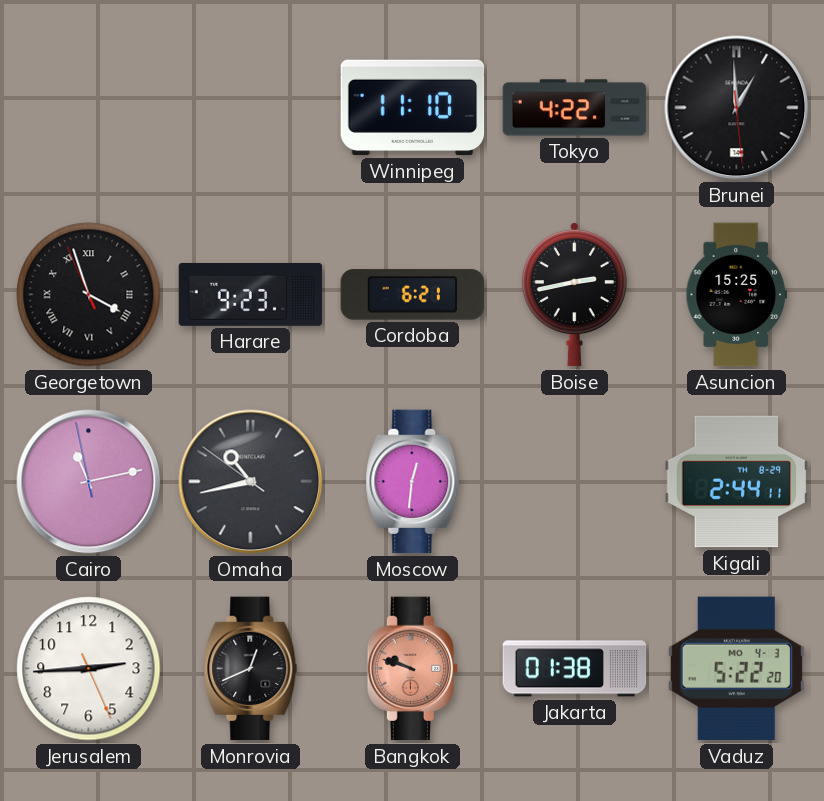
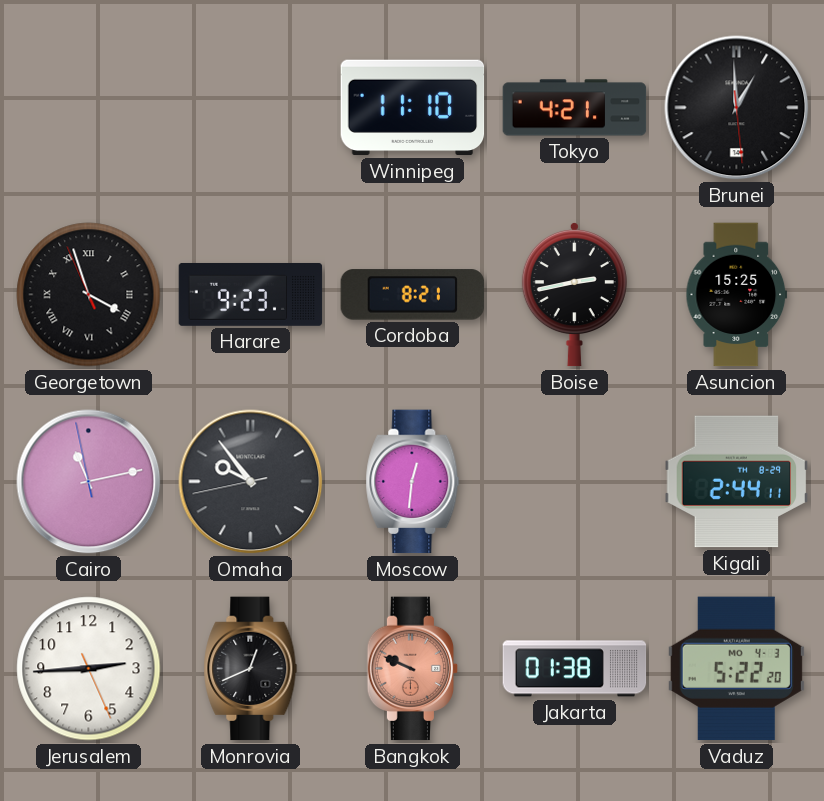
Tokyo: 4:22 -> 4:21 (575, 108)
Cordoba: 6:21 -> 8:21 (413, 295)
Omaha: 10:42 -> 9:53 (251, 482)
Bangkok: 9:48 -> 9:49 (413, 669)
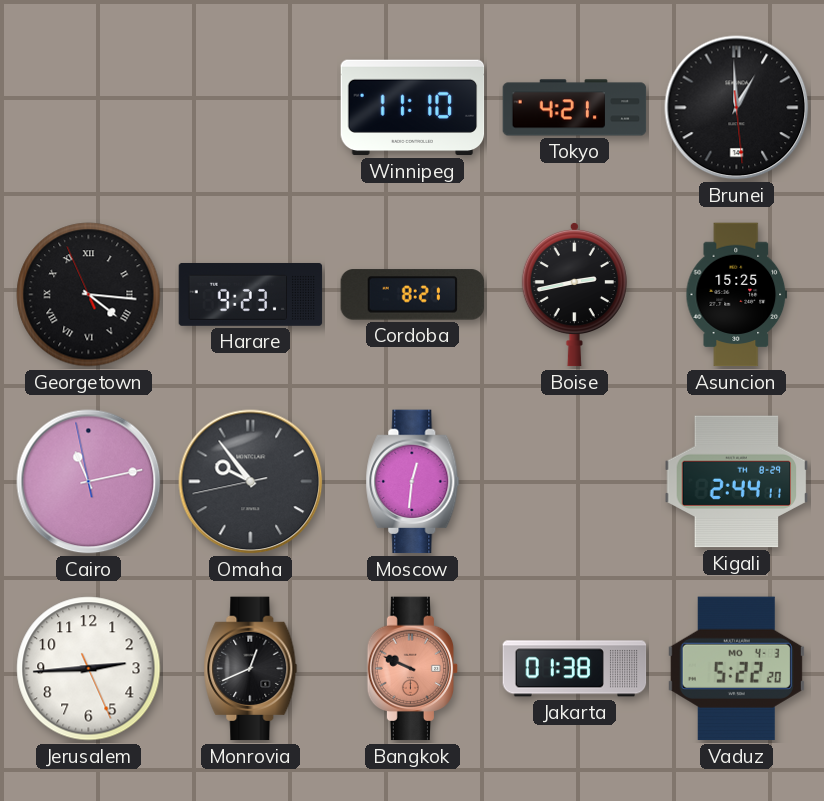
Georgetown: 3:56 -> 4:15 (89, 295)
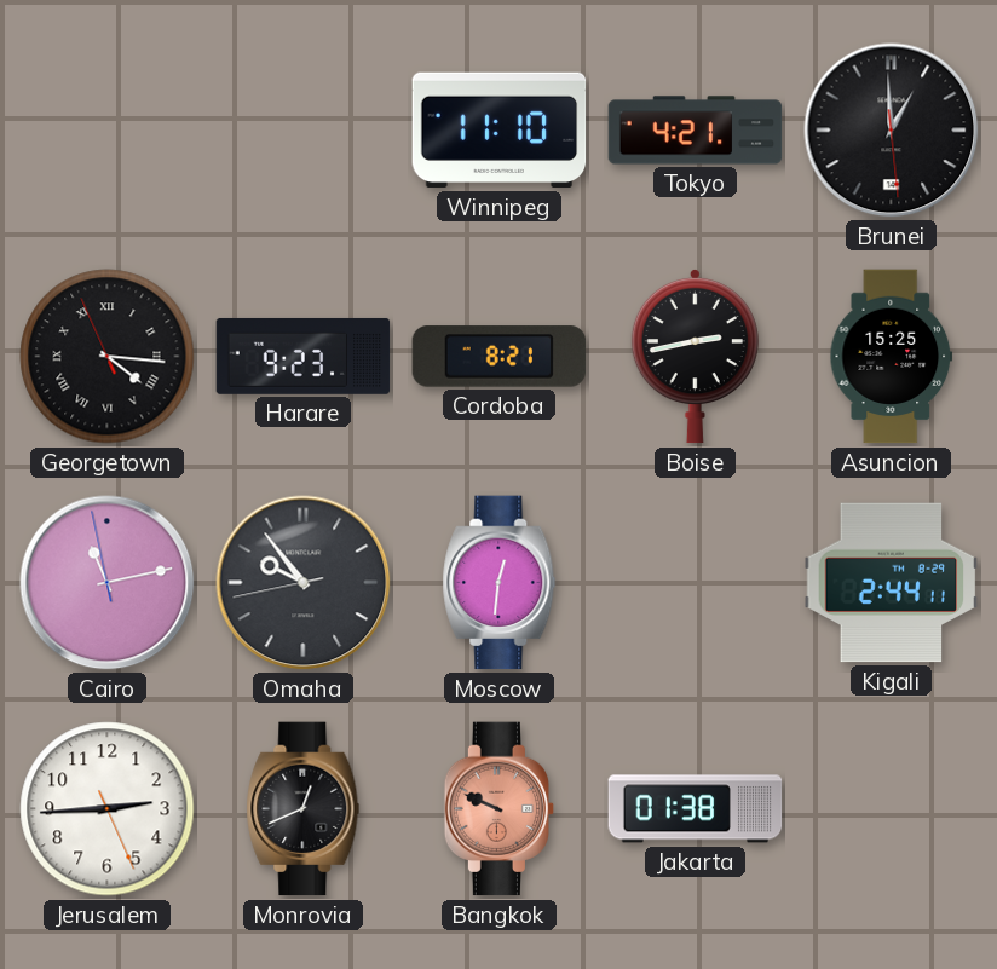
Vaduz: 5:22 -> none (736, 669)
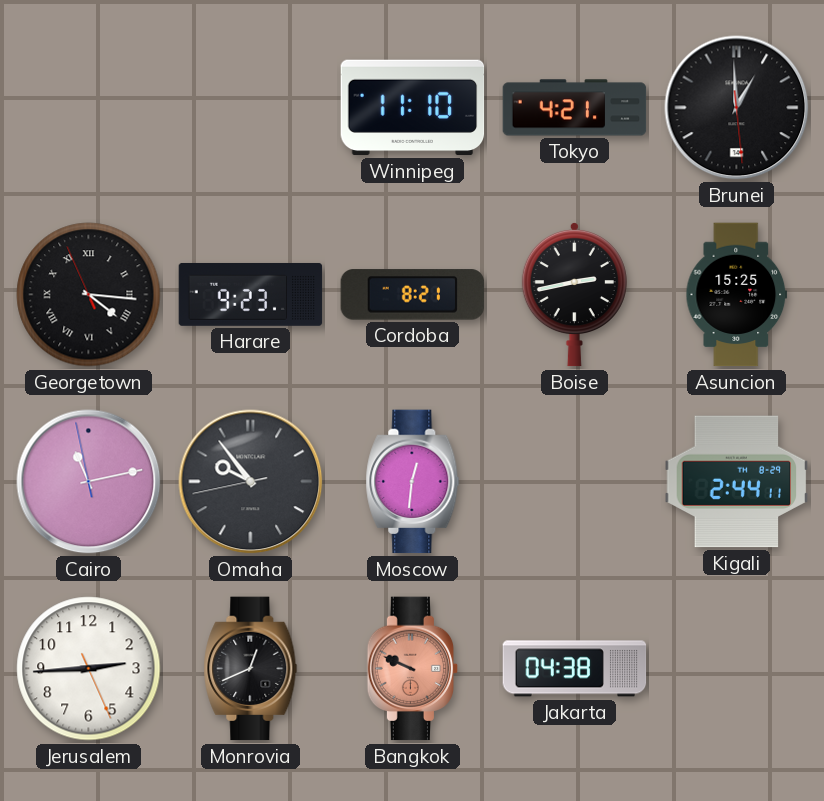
Jakarta: 01:38 -> 04:38 (575, 669)
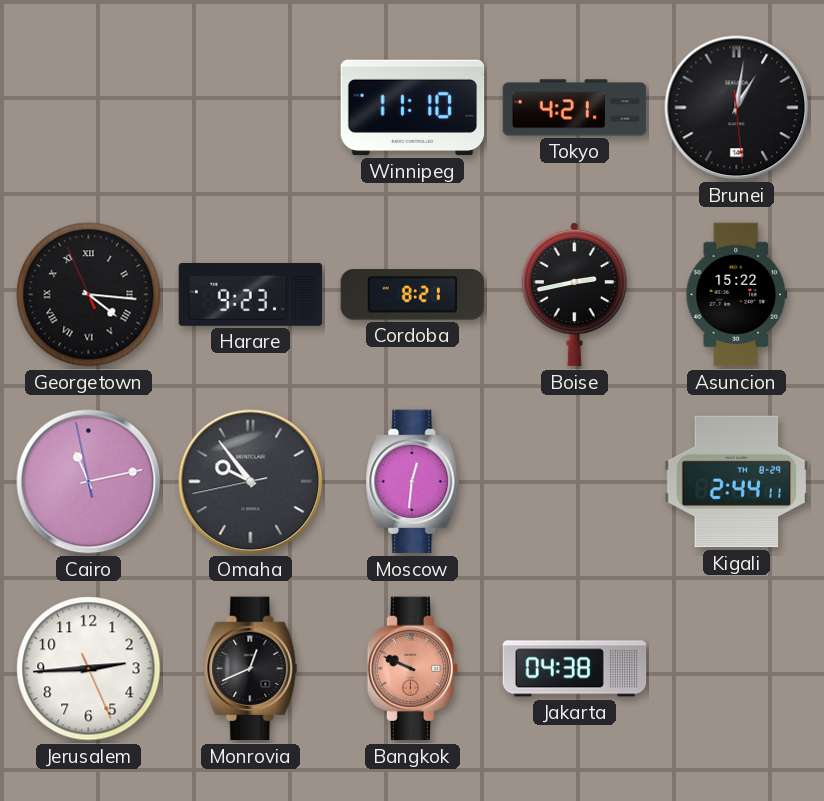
Brunei: 12:59 -> 1:01 (737, 108)
Asuncion: 15:25 -> 15:22 (737, 295)
